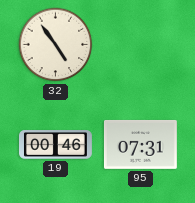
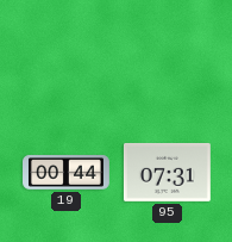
32: 4:54 -> none (56, 45)
19: 00:46 -> 00:44 (67, 173)
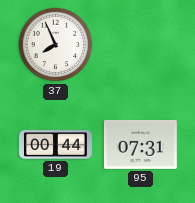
37: none -> 7:56 (56, 45)
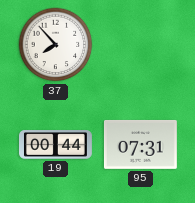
37: 7:56 -> 7:53 (56, 45)
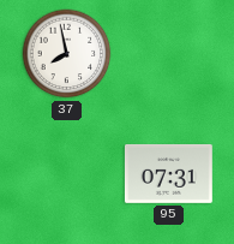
37: 7:53 -> 7:58 (67, 54)
19: 00:44 -> none (56, 145)
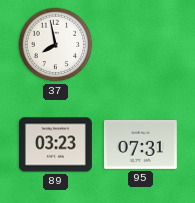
89: none -> 03:23 (55, 145)
